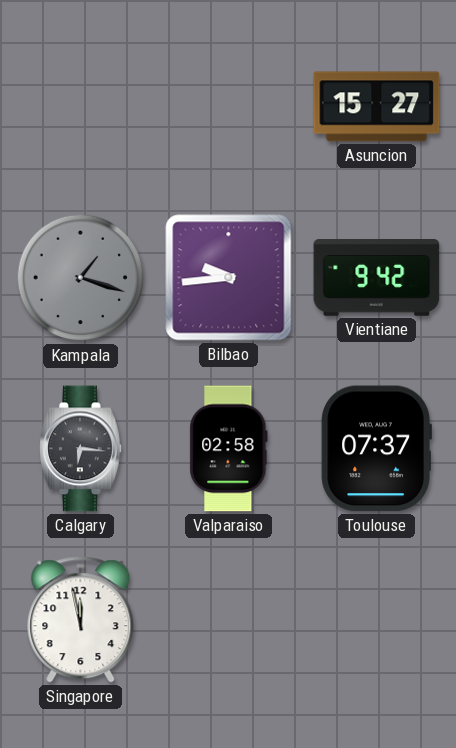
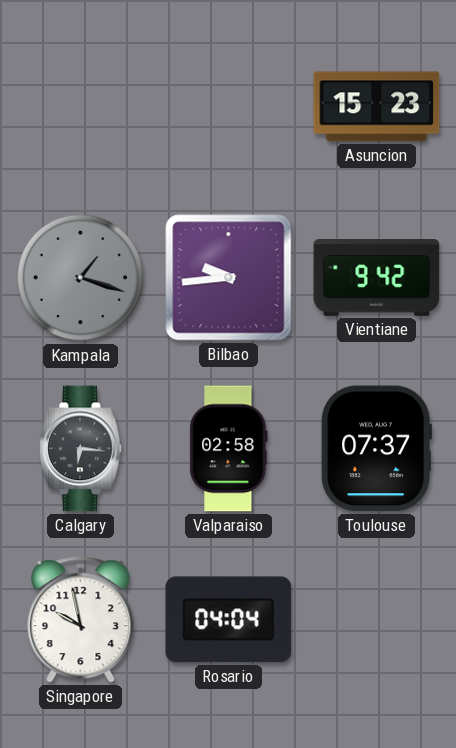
Asuncion: 15:27 -> 15:23 (377, 107)
Singapore: 11:58 -> 9:58 (81, 620)
Rosario: none -> 04:04 (229, 620)
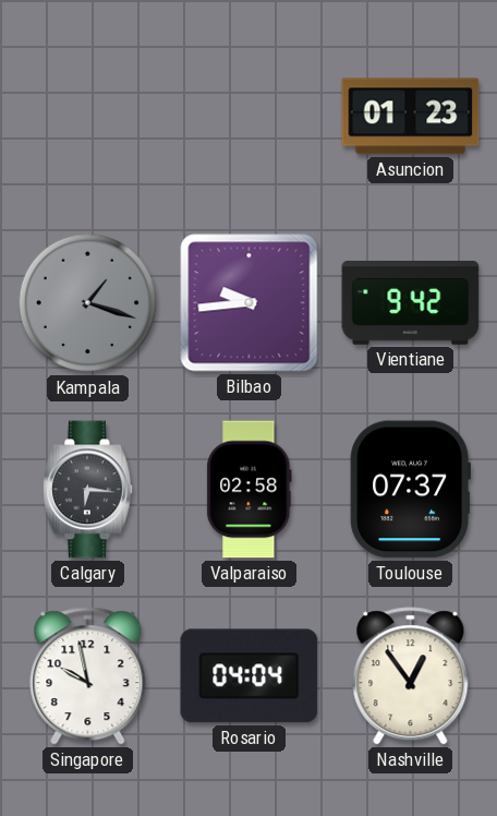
Asuncion: 15:23 -> 01:23 (411, 117)
Nashville: none -> 12:54 (411, 676)
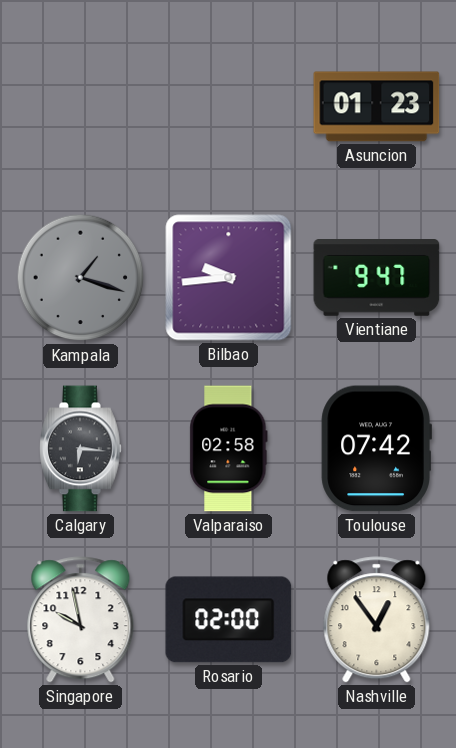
Vientiane: 9:42 -> 9:47 (377, 278)
Toulouse: 07:37 -> 07:42 (376, 449)
Rosario: 04:04 -> 02:00 (229, 620)
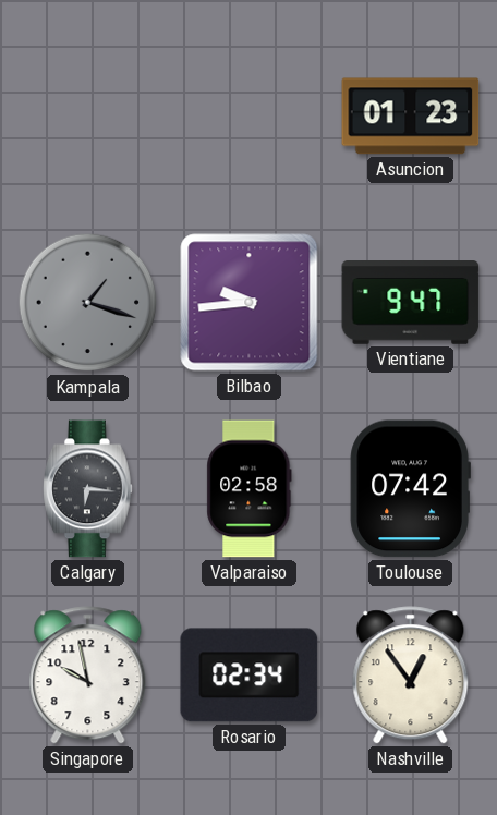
Rosario: 02:00 -> 02:34 (250, 676)
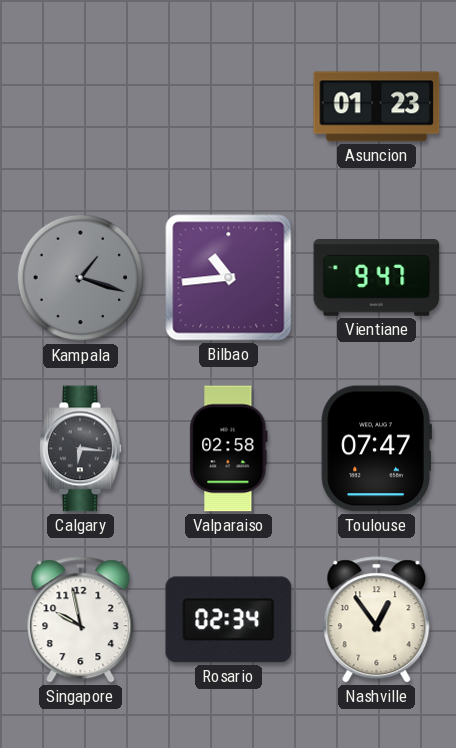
Bilbao: 9:44 -> 10:44 (229, 278)
Toulouse: 07:42 -> 07:47 (376, 449)
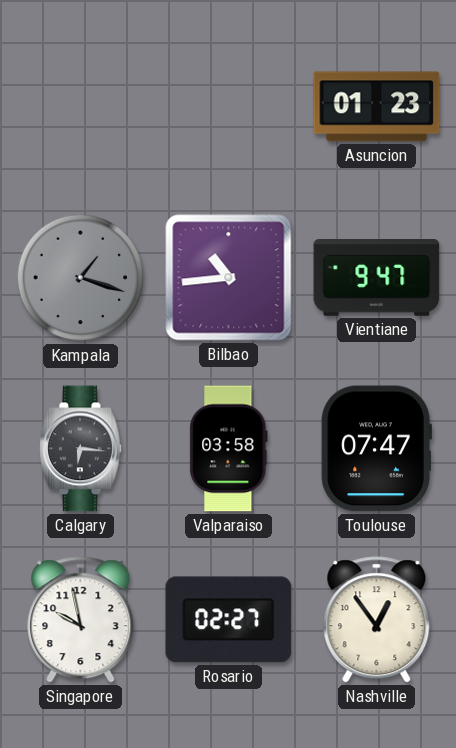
Valparaiso: 02:58 -> 03:58 (229, 449)
Rosario: 02:34 -> 02:27 (229, 620)
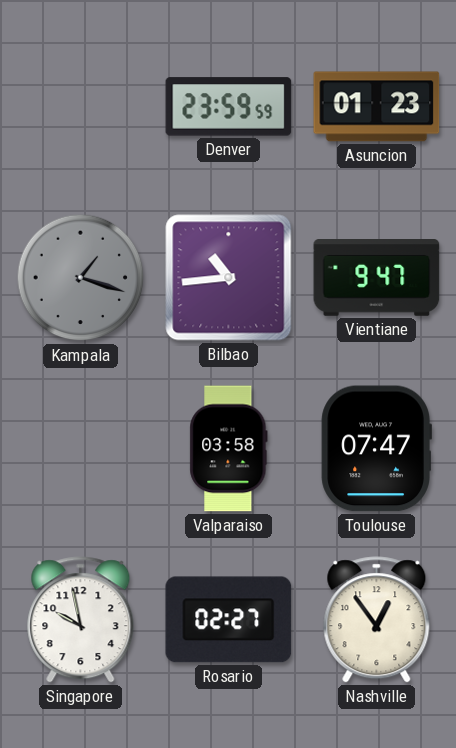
Denver: none -> 23:59 (229, 107)
Calgary: 6:16 -> none (81, 449)
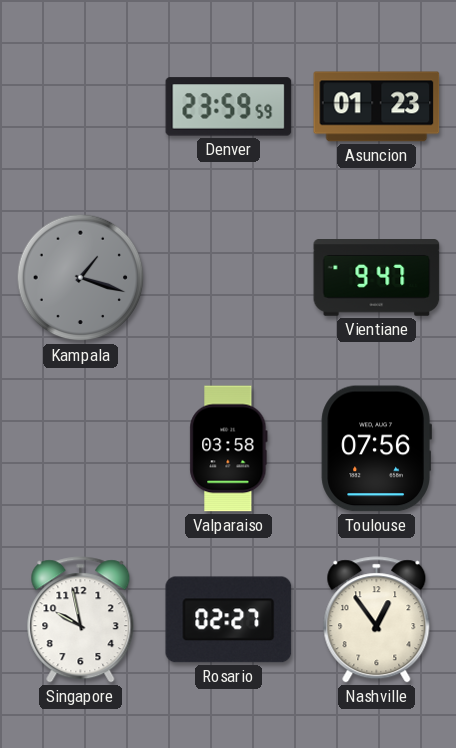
Bilbao: 10:44 -> none (229, 278)
Toulouse: 07:47 -> 07:56 (376, 449)
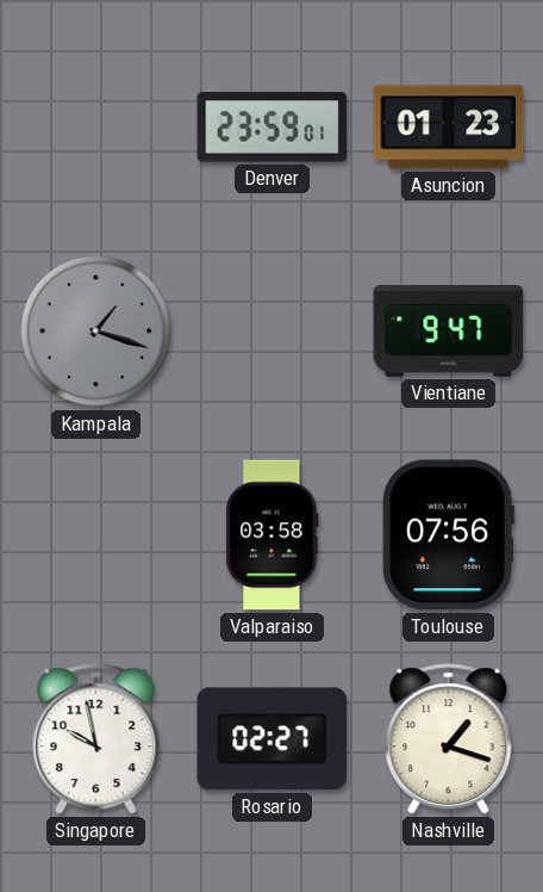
Denver: 23:59:59 -> 23:59:01 (273, 128)
Nashville: 12:54 -> 1:18 (449, 739)
